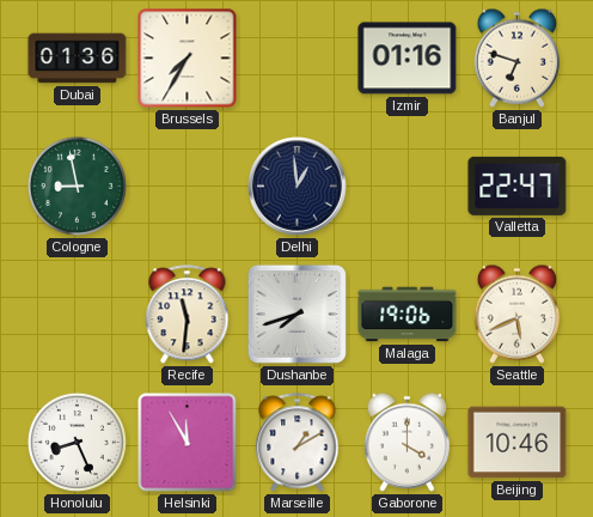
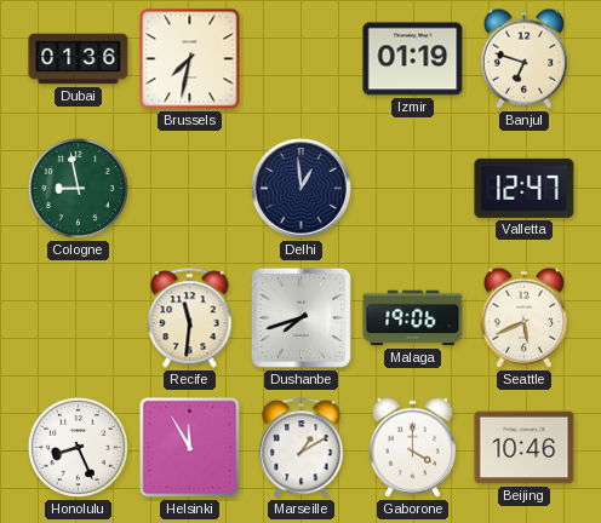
Brussels: 7:35 -> 7:32 (190, 59)
Izmir: 01:16 -> 01:19 (413, 59)
Valletta: 22:47 -> 12:47 (525, 188)
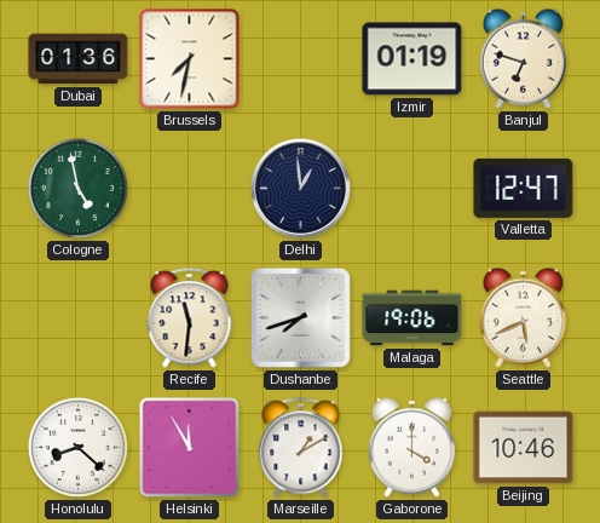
Cologne: 8:58 -> 4:58 (77, 188)
Honolulu: 8:26 -> 8:22 (77, 447)
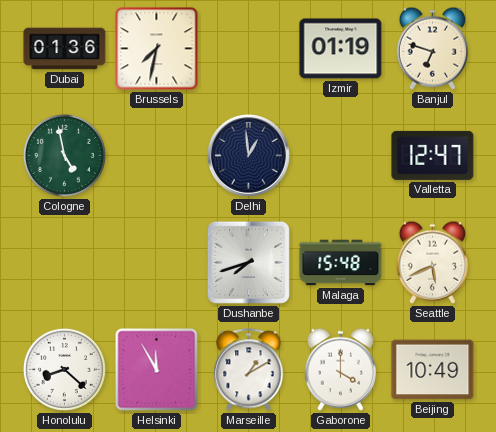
Recife: 11:31 -> none (190, 318)
Malaga: 19:06 -> 15:48 (341, 263)
Beijing: 10:46 -> 10:49 (433, 370)
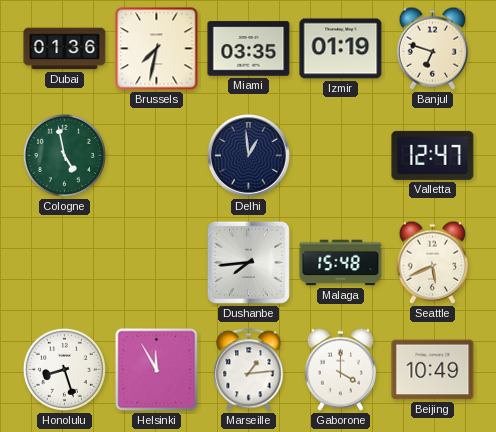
Miami: none -> 03:35 (249, 49)
Dushanbe: 7:42 -> 7:44 (248, 262)
Honolulu: 8:22 -> 8:27 (64, 369)
Marseille: 1:10 -> 1:14 (249, 370)
